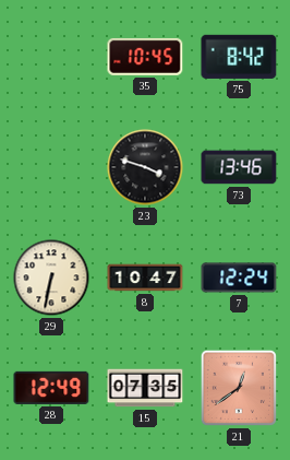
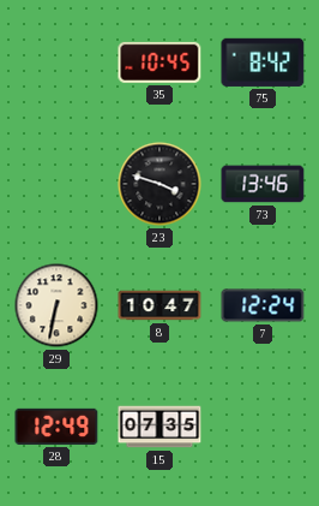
21: 12:39 -> none (239, 388)
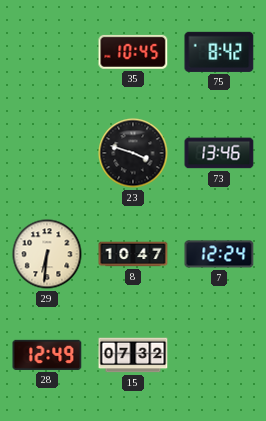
29: 6:32 -> 6:31 (47, 254)
15: 07:35 -> 07:32 (133, 355)
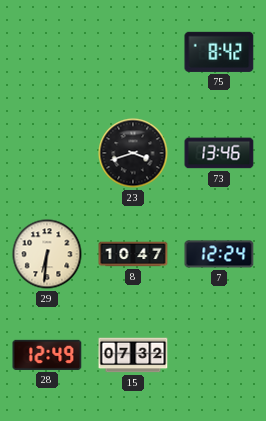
35: 10:45 -> none (133, 52)
23: 3:48 -> 3:42 (133, 153)
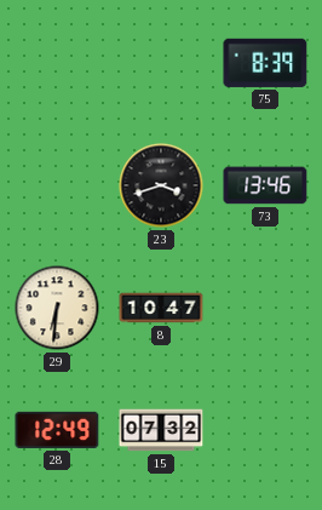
75: 8:42 -> 8:39 (265, 63)
7: 12:24 -> none (219, 254)
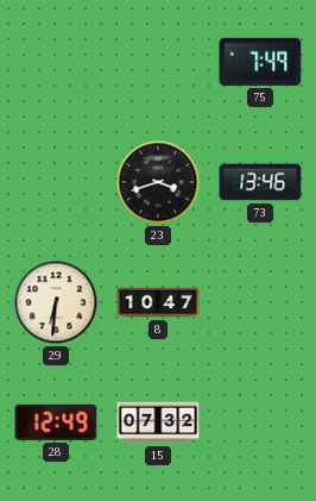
75: 8:39 -> 7:49 (260, 62)
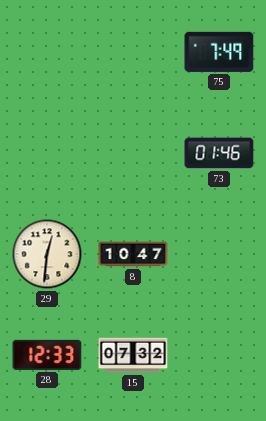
23: 3:42 -> none (158, 182)
73: 13:46 -> 01:46 (219, 153)
29: 6:31 -> 12:31 (47, 254)
28: 12:49 -> 12:33 (47, 355)
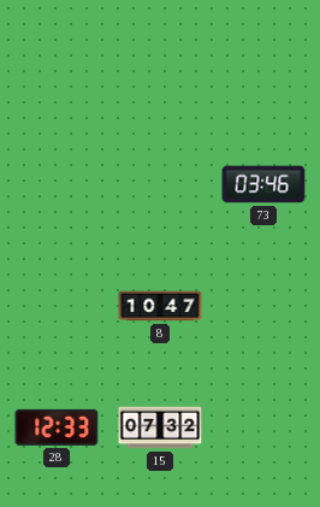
75: 7:49 -> none (219, 52)
73: 01:46 -> 03:46 (263, 184)
29: 12:31 -> none (47, 254)
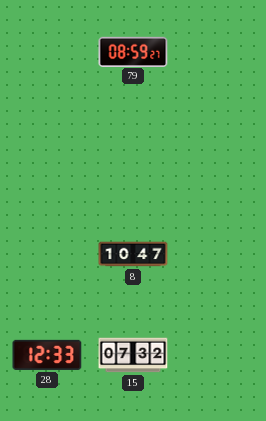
79: none -> 08:59 (133, 51)
73: 03:46 -> none (263, 184)
